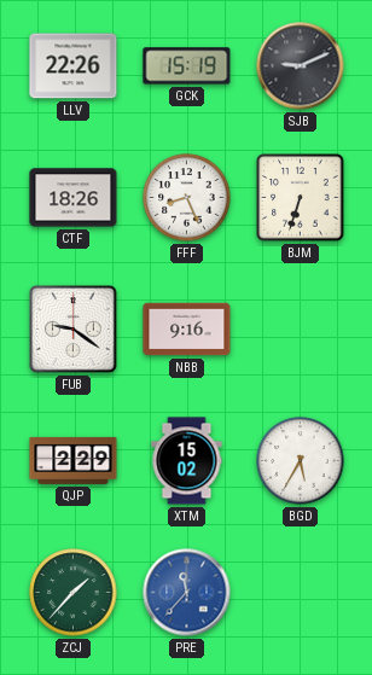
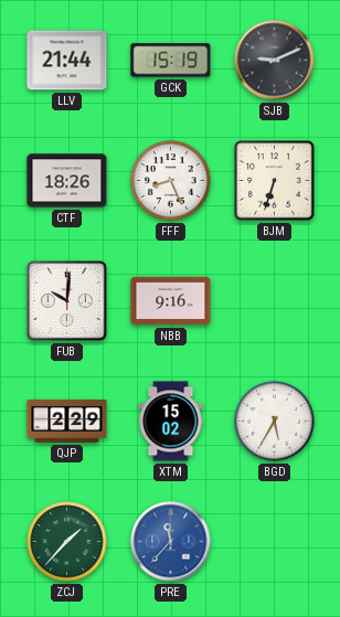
LLV: 22:26 -> 21:44 (67, 61)
FUB: 9:21 -> 10:01 (67, 301)
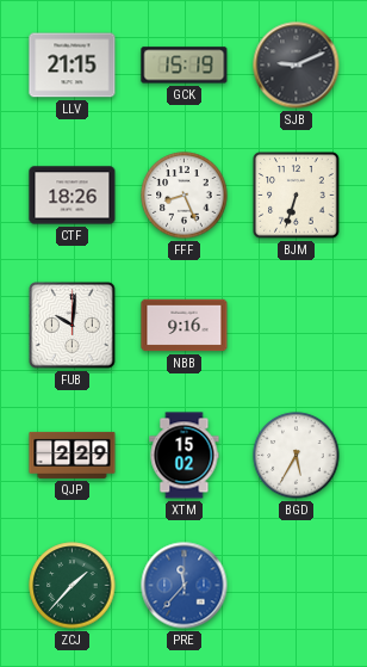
LLV: 21:44 -> 21:15 (73, 66)
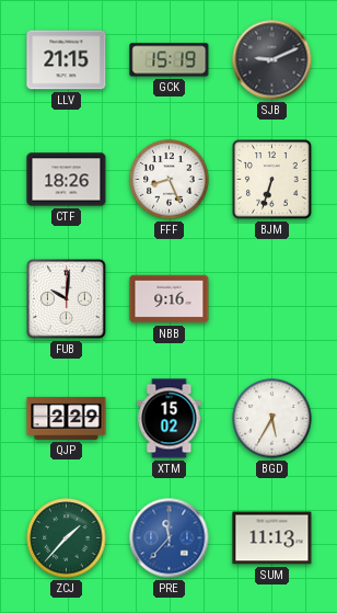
SUM: none -> 11:13 (272, 538)
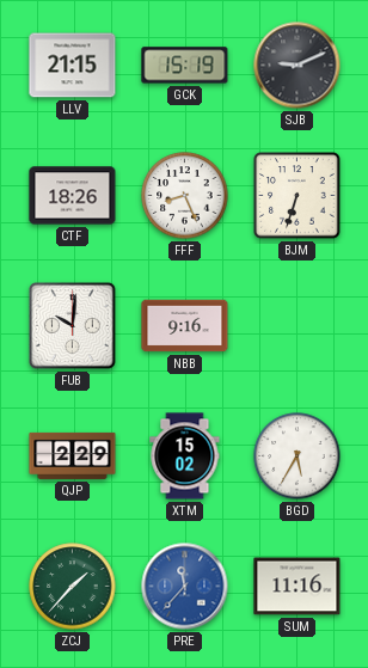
SUM: 11:13 -> 11:16 (298, 587)
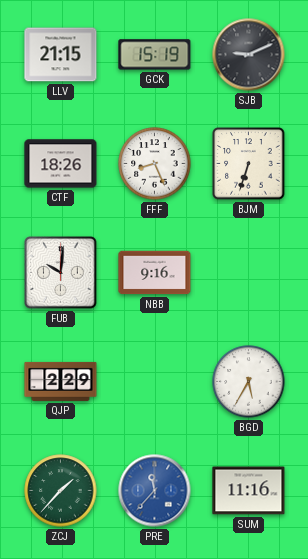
XTM: 15:02 -> none (185, 456)
